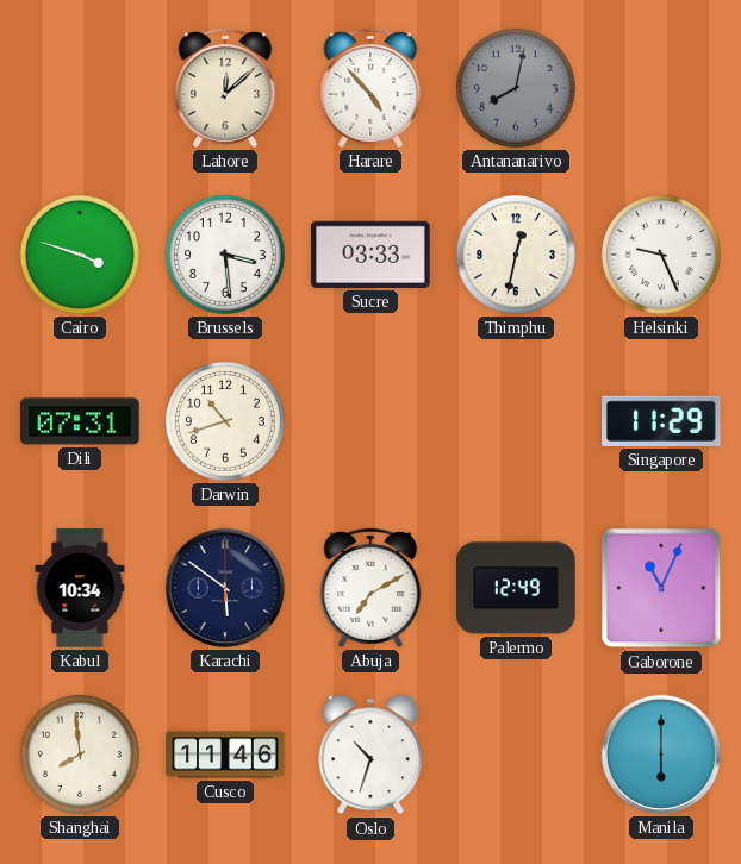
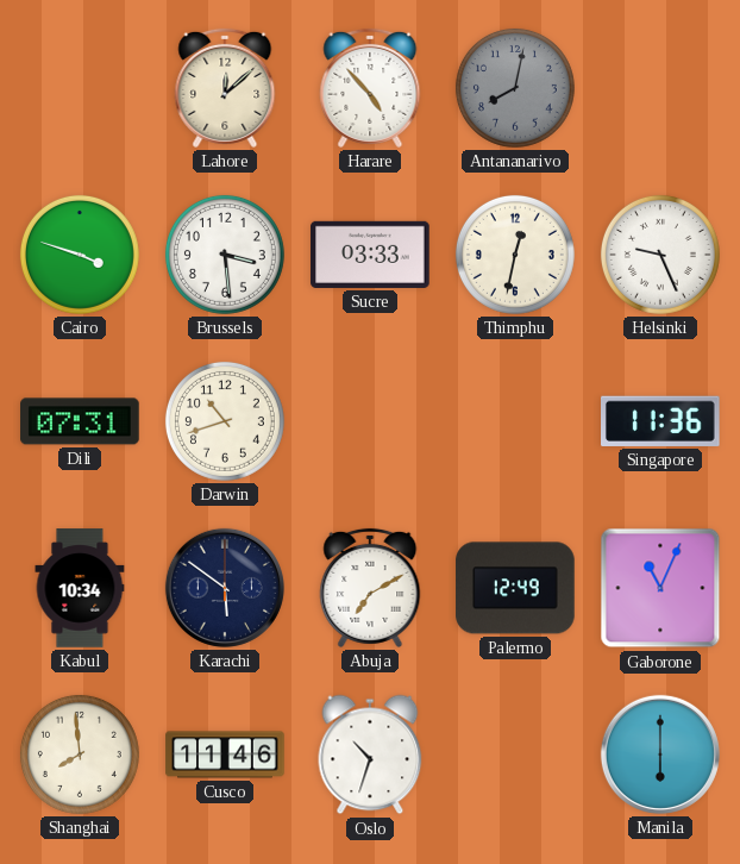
Singapore: 11:29 -> 11:36 (661, 421)
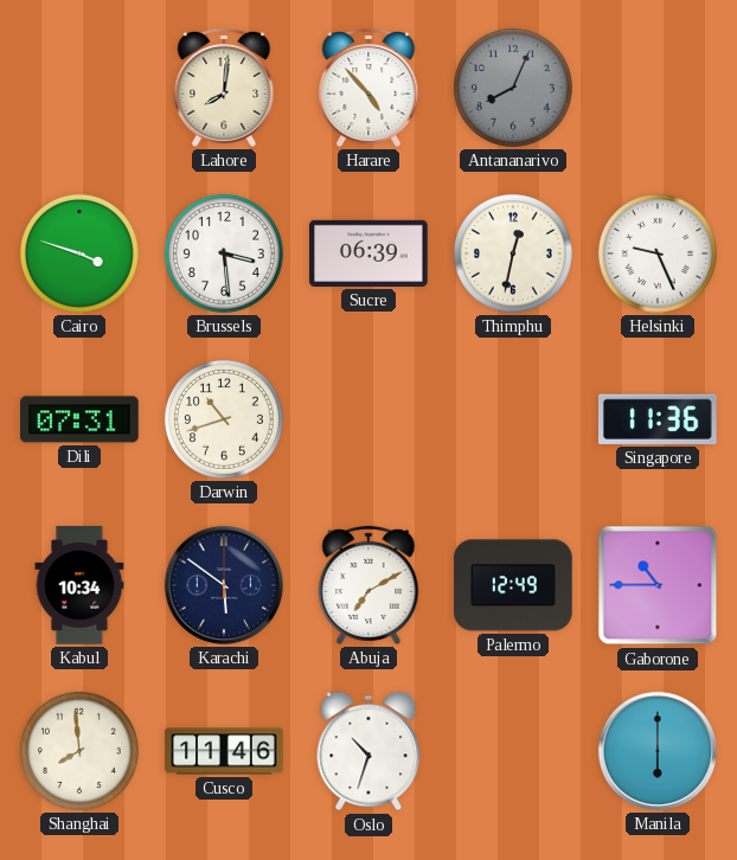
Lahore: 12:08 -> 8:01 (224, 88)
Antananarivo: 8:02 -> 8:04 (513, 88)
Sucre: 03:33 -> 06:39 (368, 253)
Gaborone: 11:04 -> 10:45 (658, 585)
